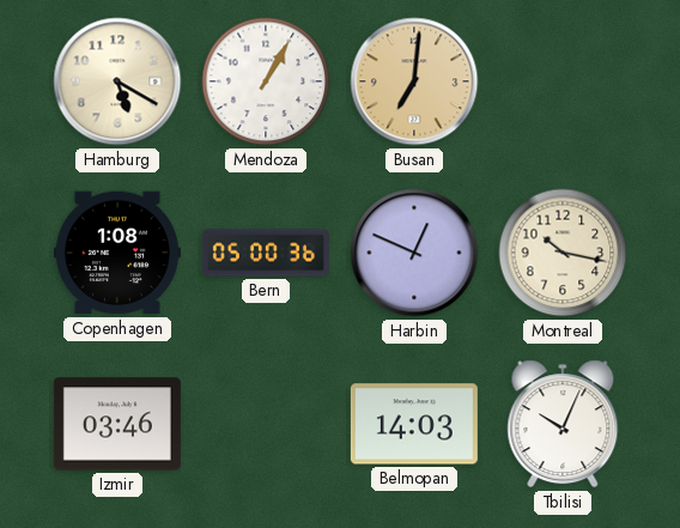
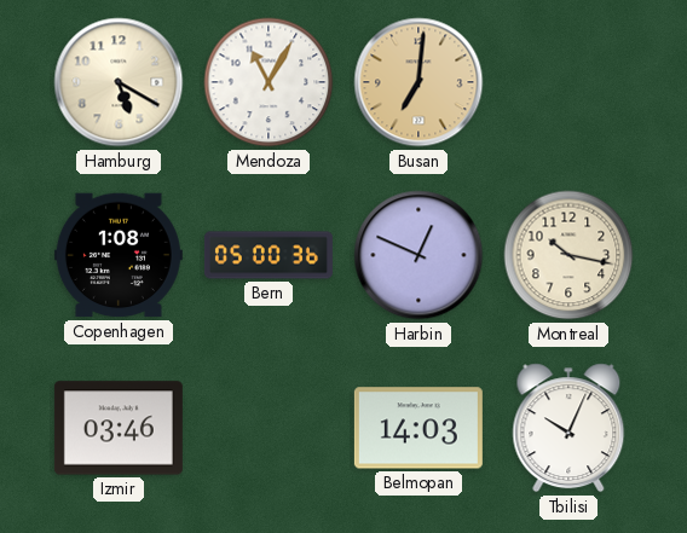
Mendoza: 1:05 -> 11:05 (269, 82)
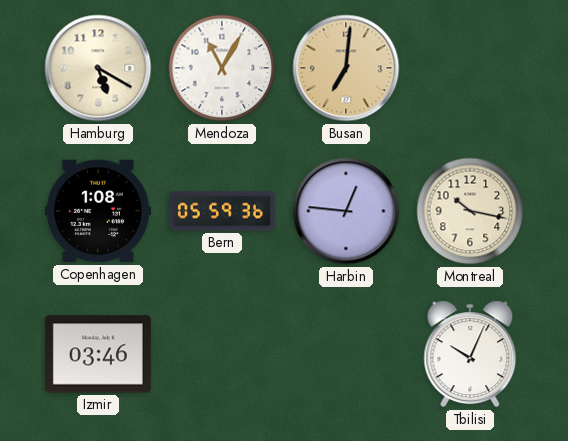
Bern: 05:00 -> 05:59 (222, 211)
Harbin: 12:49 -> 12:46 (346, 211)
Belmopan: 14:03 -> none (418, 428)
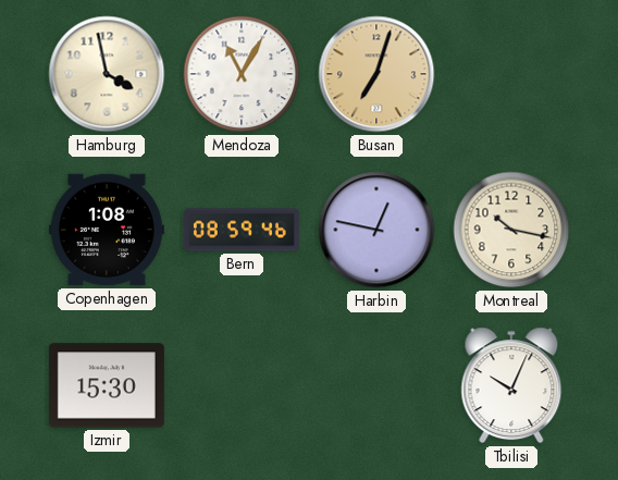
Hamburg: 5:20 -> 3:58 (107, 74)
Busan: 7:01 -> 7:03 (376, 74)
Bern: 05:59 -> 08:59 (242, 230)
Harbin: 12:46 -> 12:47 (376, 230)
Izmir: 03:46 -> 15:30 (107, 385)
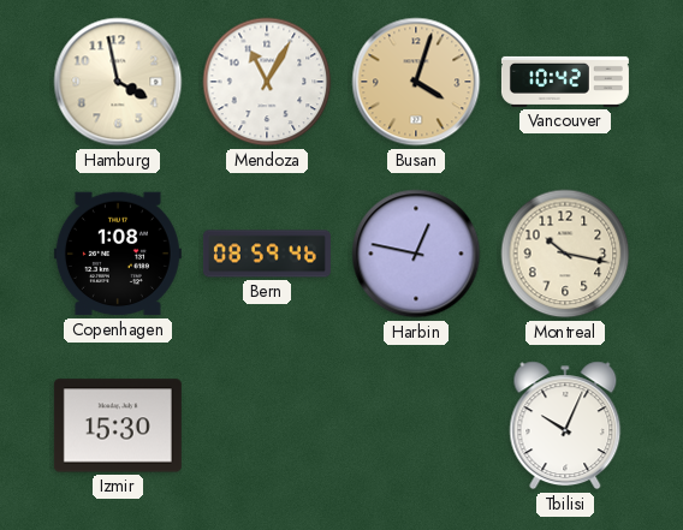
Busan: 7:03 -> 4:03 (416, 82)
Vancouver: none -> 10:42 (565, 82)
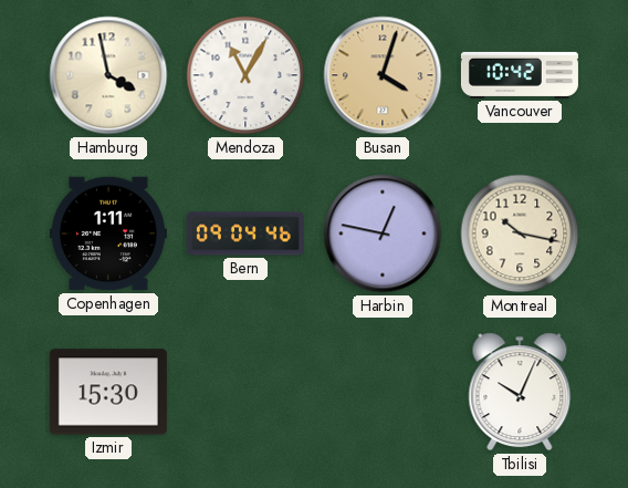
Copenhagen: 1:08 -> 1:11 (108, 233)
Bern: 08:59 -> 09:04 (245, 233)
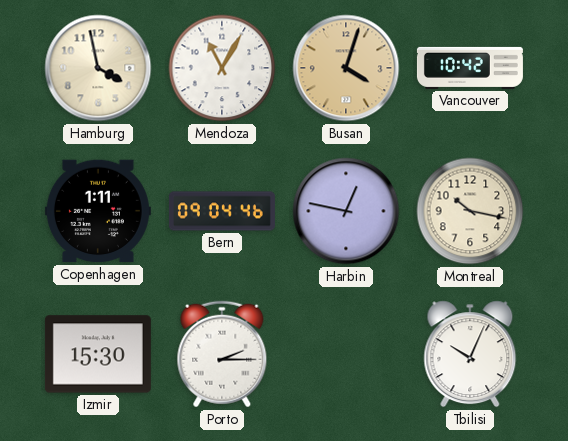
Porto: none -> 2:15 (222, 354)
